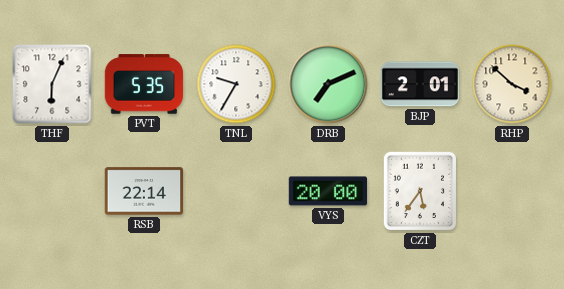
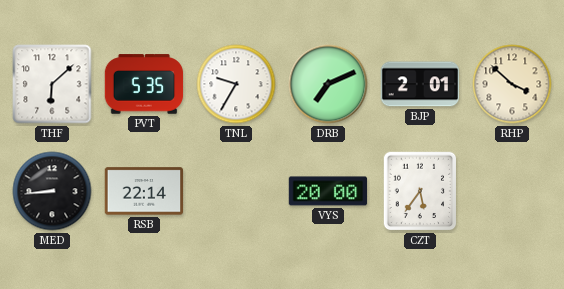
THF: 6:04 -> 6:08 (52, 84)
MED: none -> 8:44 (52, 191)
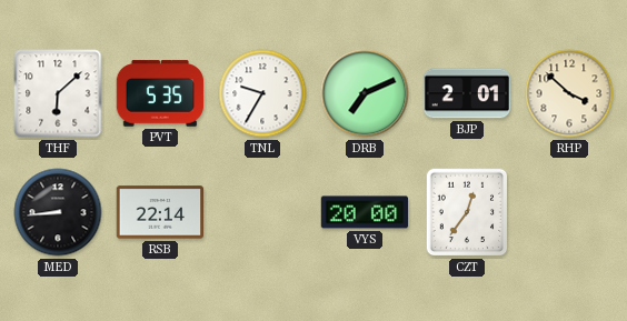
CZT: 5:36 -> 12:36 (467, 212)
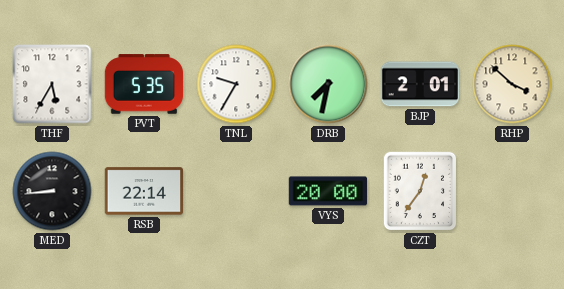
THF: 6:08 -> 5:35 (52, 84)
DRB: 7:11 -> 7:32 (328, 84)
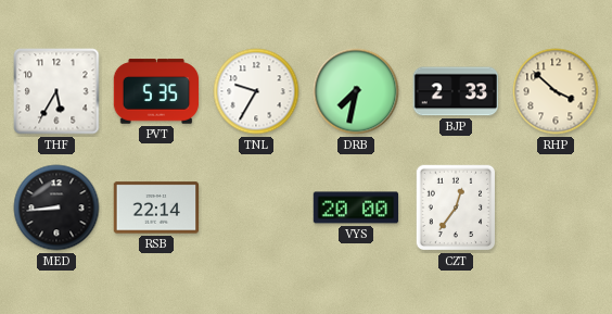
BJP: 2:01 -> 2:33 (456, 91)
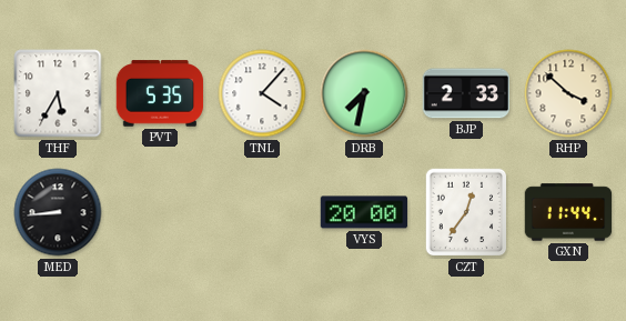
TNL: 9:35 -> 4:07 (262, 93)
RSB: 22:14 -> none (156, 208)
GXN: none -> 11:44 (568, 212)
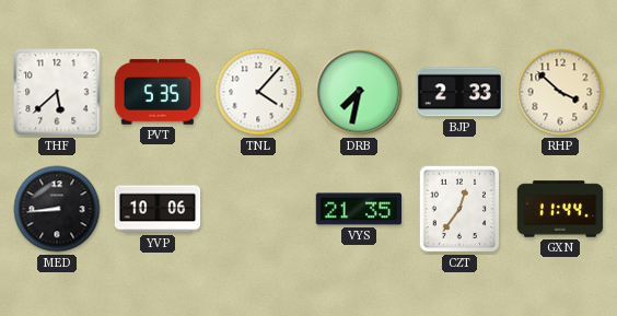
THF: 5:35 -> 5:38 (57, 92)
YVP: none -> 10:06 (158, 209)
VYS: 20:00 -> 21:35 (359, 209)
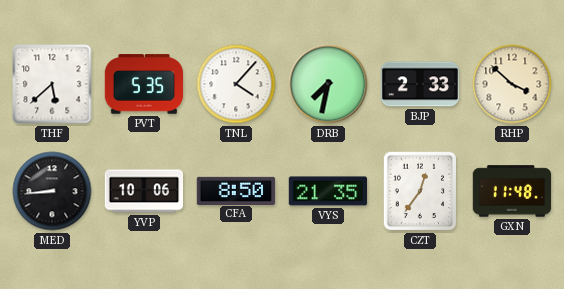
CFA: none -> 8:50 (236, 190)
GXN: 11:44 -> 11:48 (512, 191)
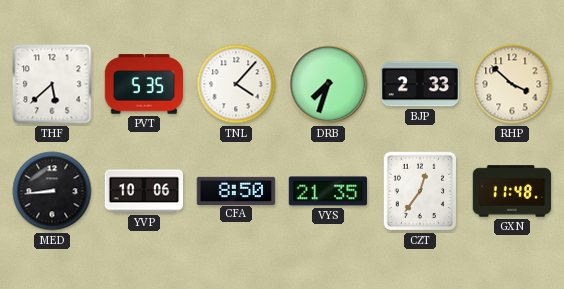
DRB: 7:32 -> 7:33 (328, 84)
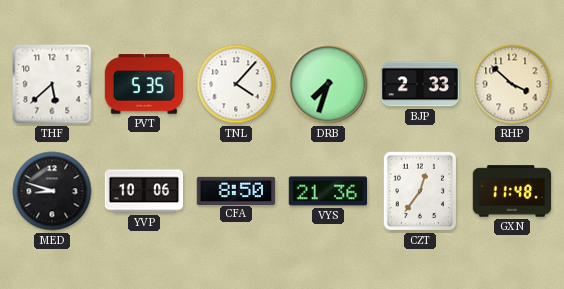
MED: 8:44 -> 8:48 (52, 191)
VYS: 21:35 -> 21:36 (328, 191)
